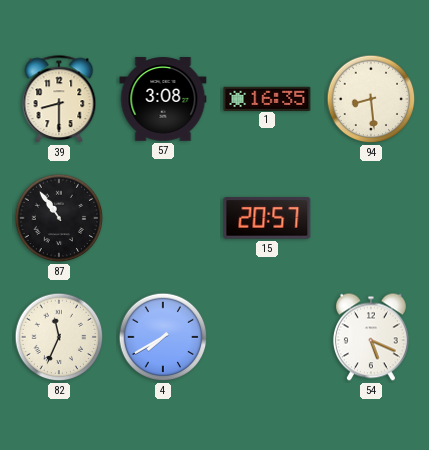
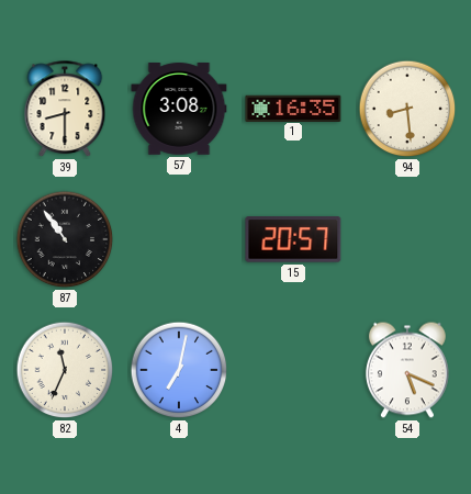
4: 7:40 -> 7:02 (179, 370)
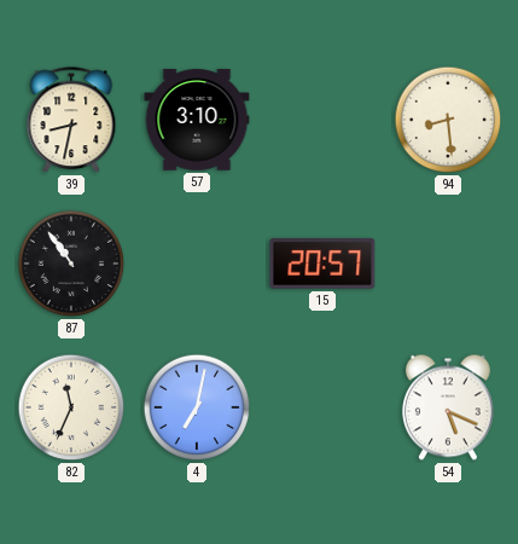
39: 8:30 -> 8:32 (71, 121)
57: 3:08 -> 3:10 (197, 120)
1: 16:35 -> none (293, 108)
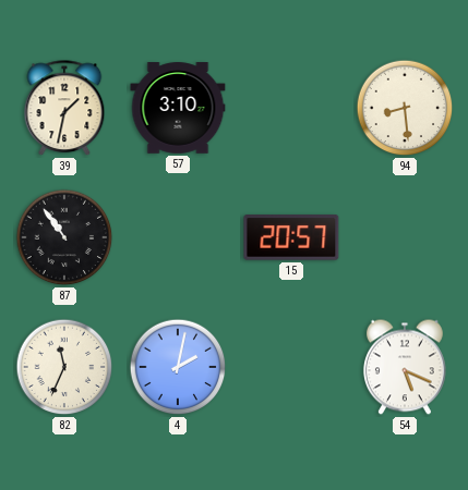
39: 8:32 -> 1:32 (64, 109)
4: 7:02 -> 2:02 (178, 367)
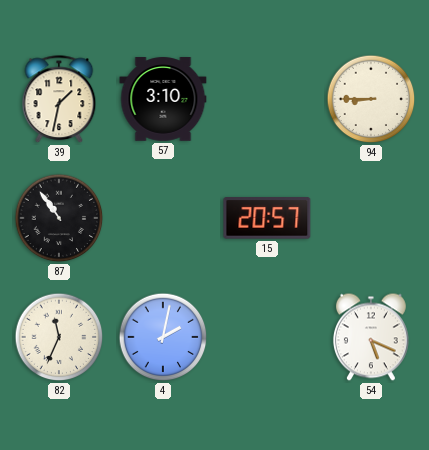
94: 8:29 -> 8:45 (371, 99)
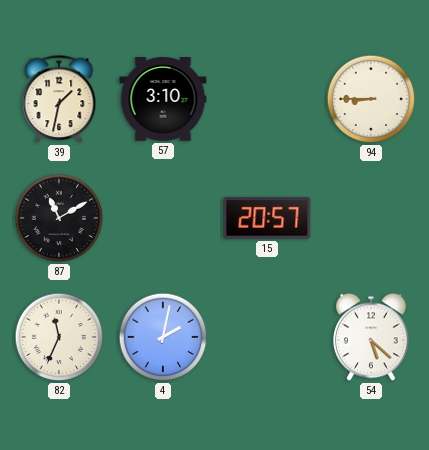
87: 10:54 -> 11:10 (59, 218)
54: 5:19 -> 5:22 (371, 337)
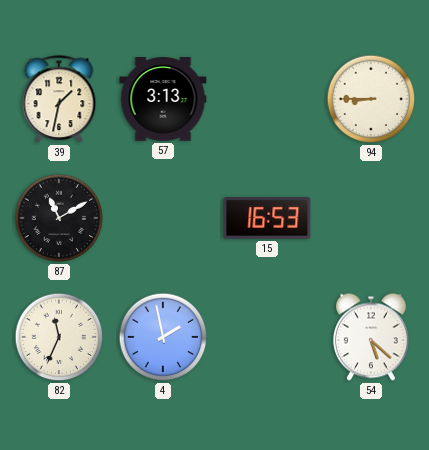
57: 3:10 -> 3:13 (163, 99)
15: 20:57 -> 16:53 (267, 218)
4: 2:02 -> 1:58 (163, 337)
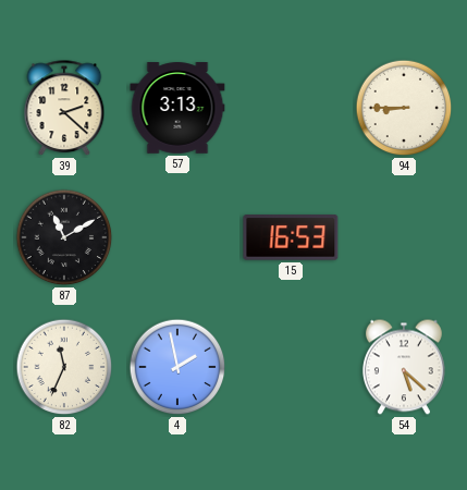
39: 1:32 -> 2:22 (64, 109)
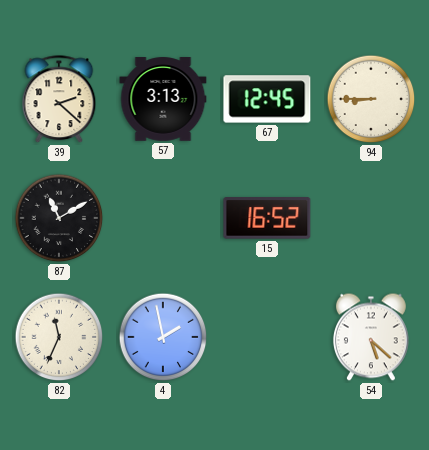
67: none -> 12:45 (267, 99)
15: 16:53 -> 16:52 (267, 218)
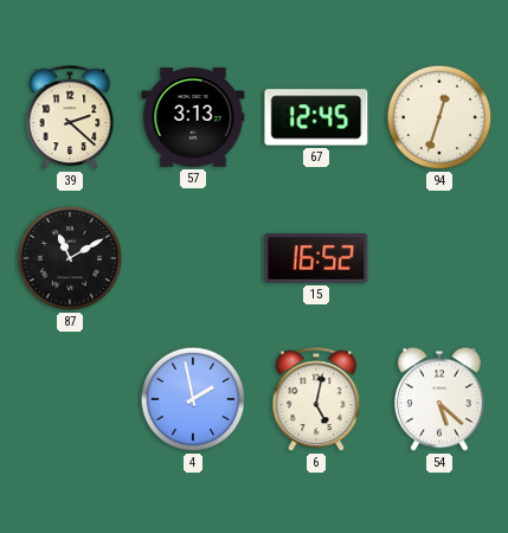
94: 8:45 -> 12:33 (439, 117)
82: 11:34 -> none (59, 337)
6: none -> 5:02 (316, 400)
